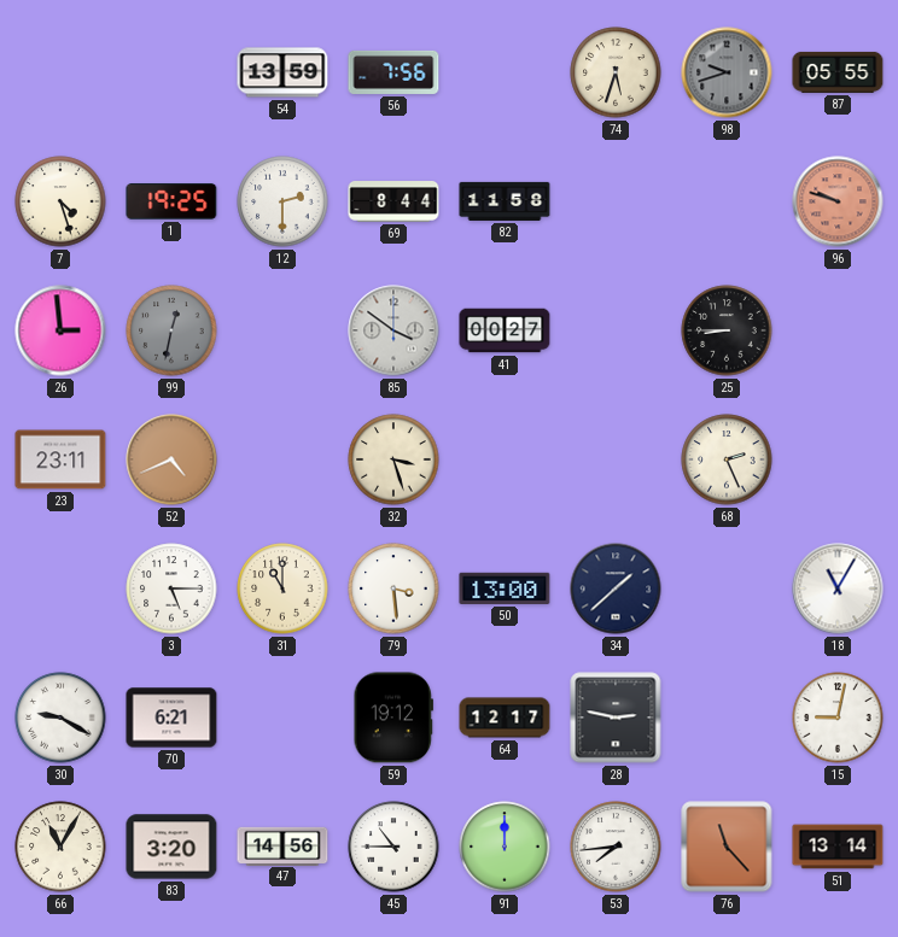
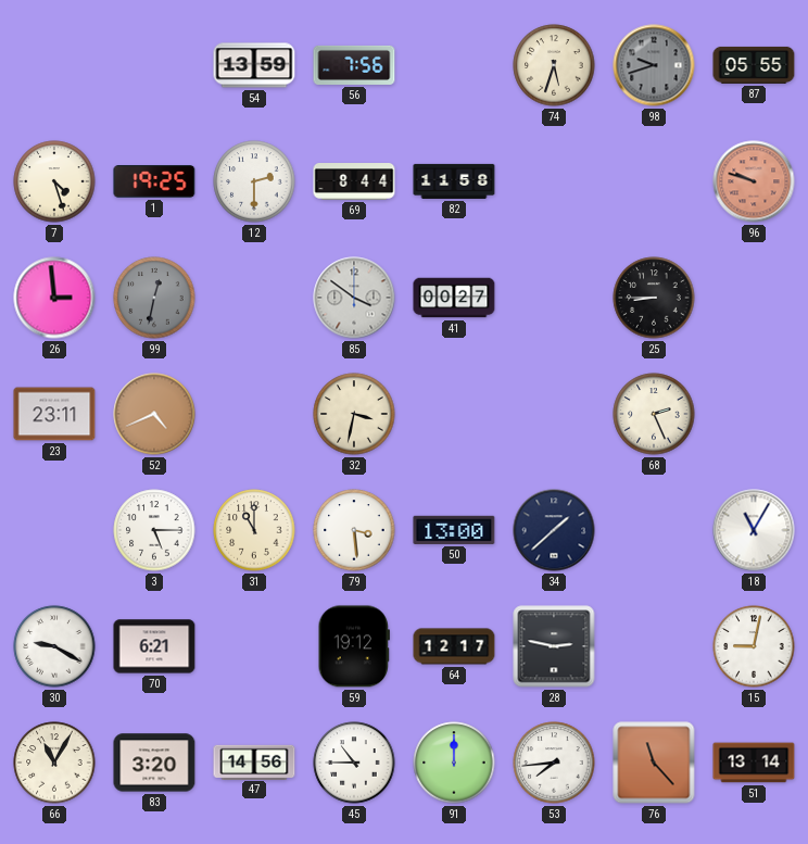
32: 3:27 -> 3:32 (354, 414)
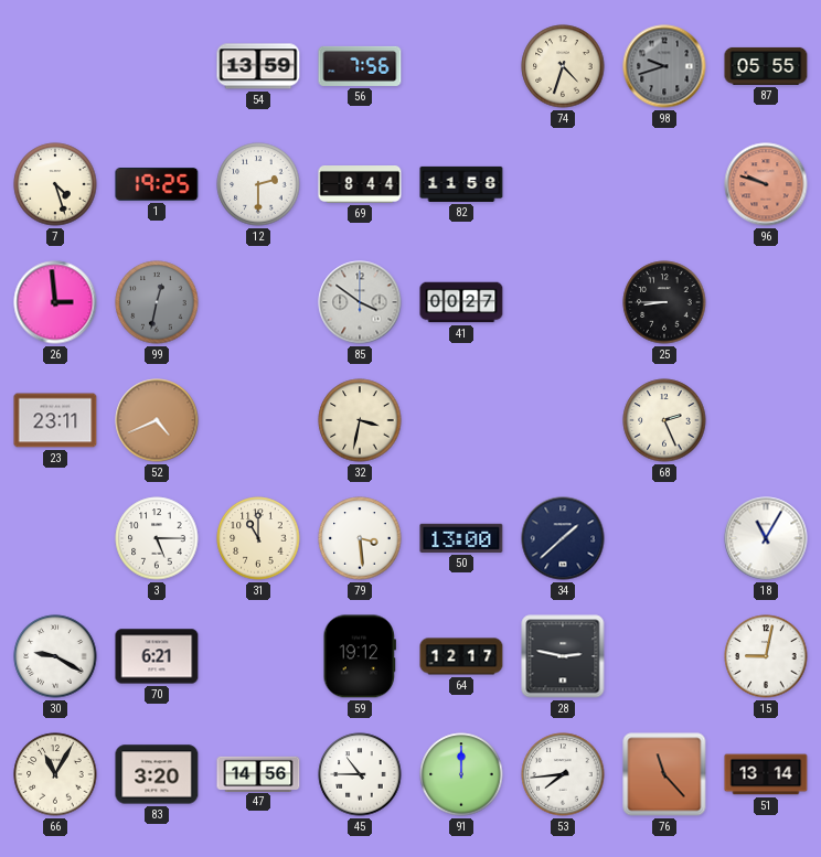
74: 5:33 -> 4:33 (563, 66)
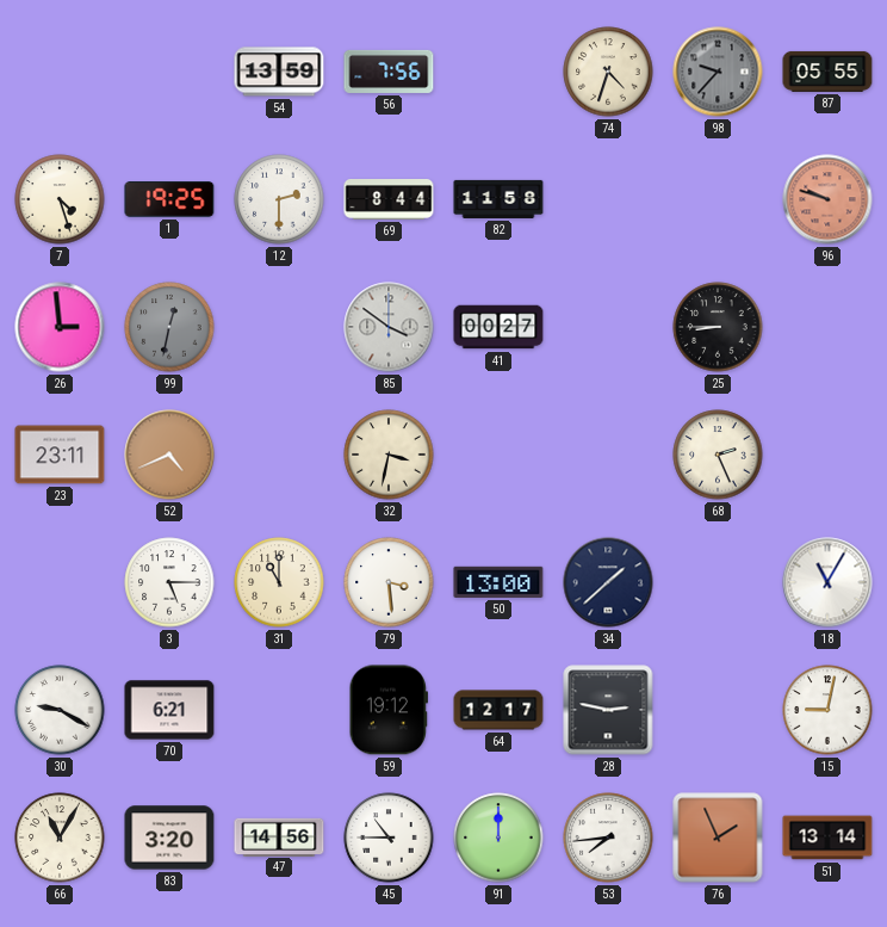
98: 9:42 -> 9:37 (718, 72)
76: 11:23 -> 1:56 (718, 838)
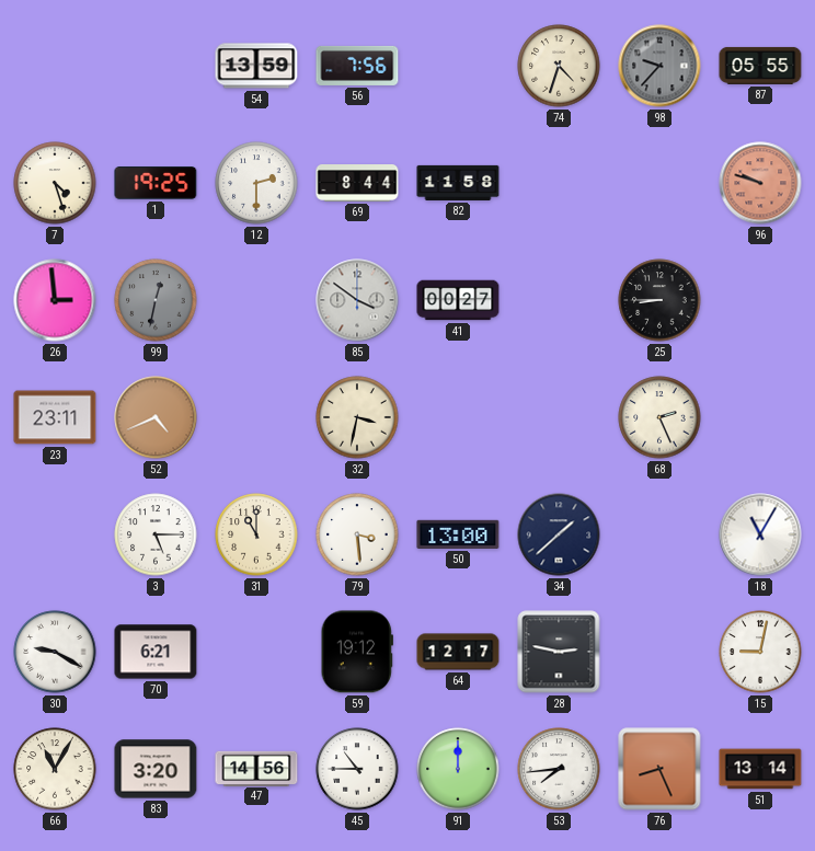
76: 1:56 -> 8:26 (659, 769)
